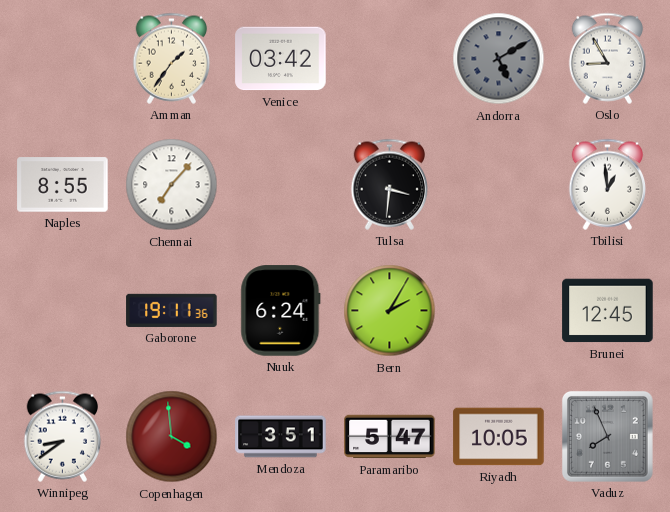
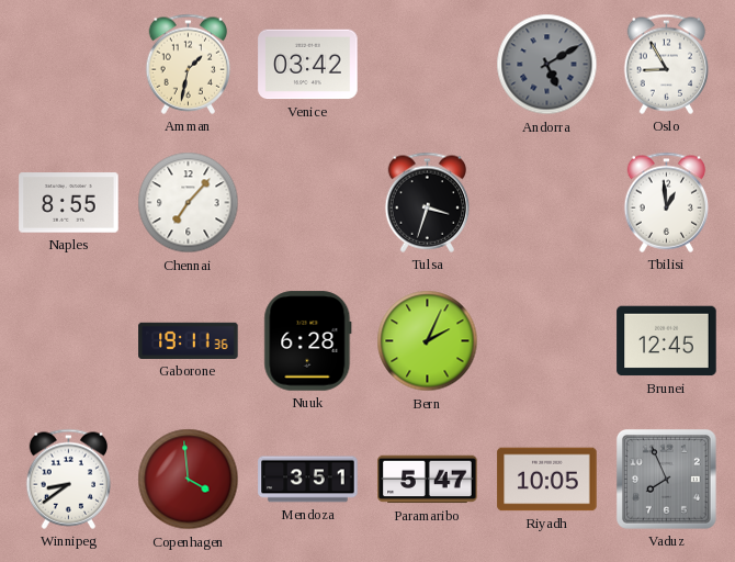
Amman: 1:36 -> 1:32 (189, 64)
Tulsa: 3:31 -> 3:33 (428, 202)
Nuuk: 6:24 -> 6:28 (308, 341)
Bern: 2:05 -> 2:04 (428, 341)
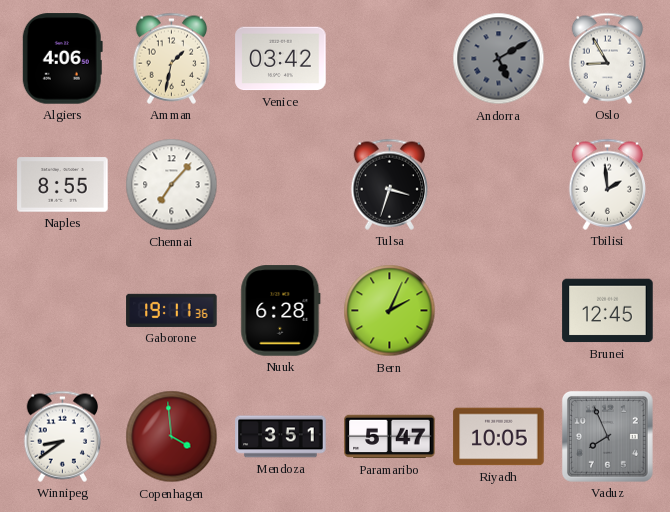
Algiers: none -> 4:06 (62, 59)
Tbilisi: 12:59 -> 1:59 (608, 184)
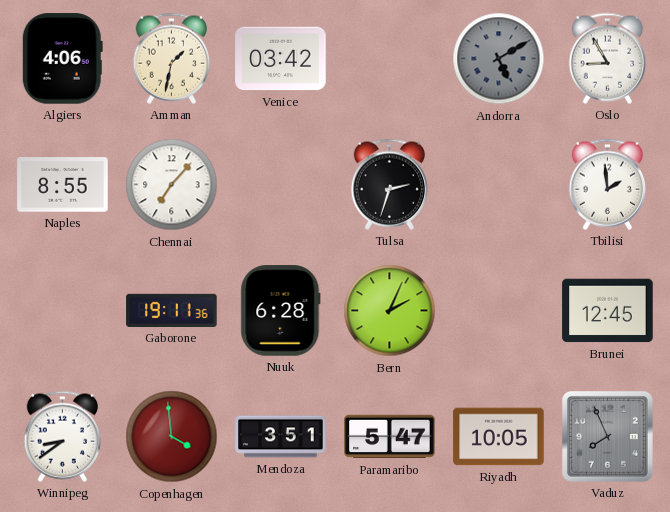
Tulsa: 3:33 -> 2:33 (390, 184)
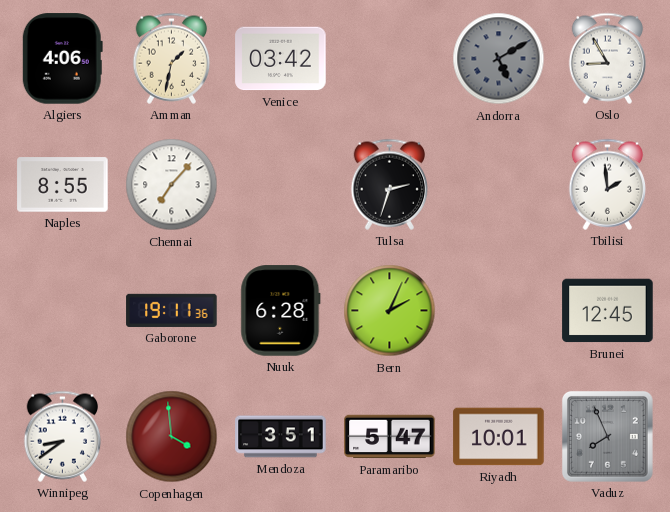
Riyadh: 10:05 -> 10:01 (499, 437)
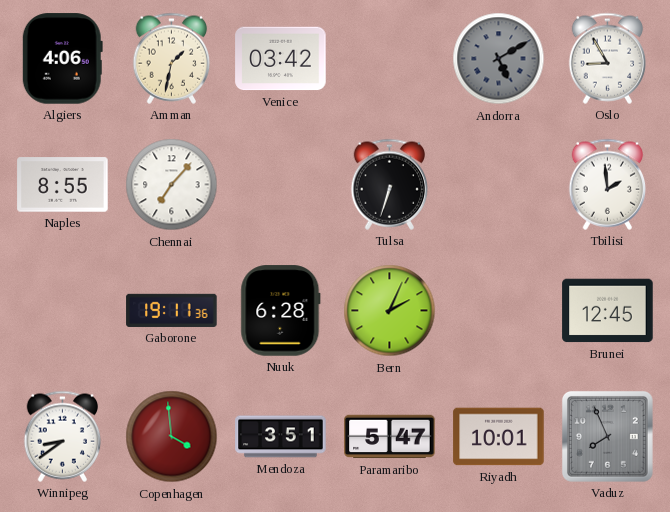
Tulsa: 2:33 -> 6:33 (390, 184)
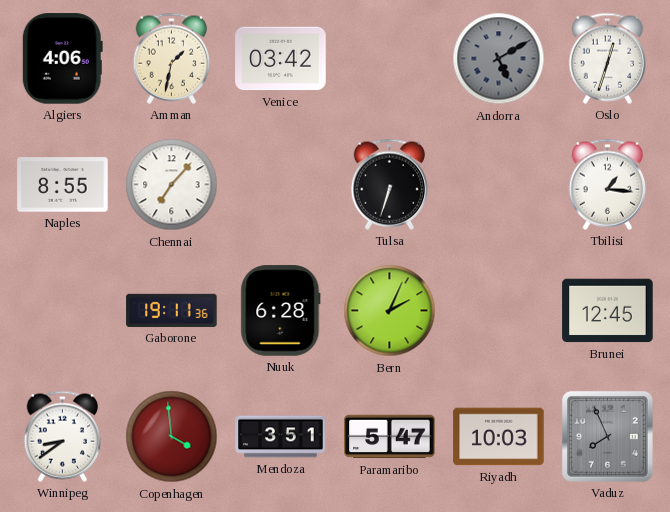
Oslo: 8:55 -> 12:33 (608, 58)
Tbilisi: 1:59 -> 1:16 (608, 184)
Riyadh: 10:01 -> 10:03 (499, 437)
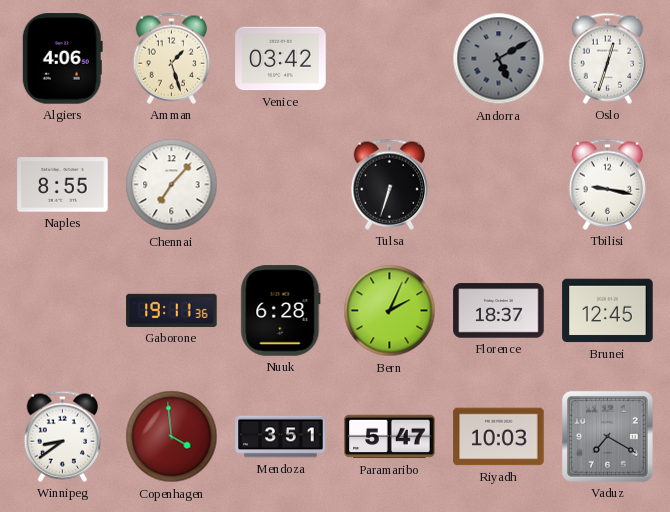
Amman: 1:32 -> 1:27 (172, 58)
Tbilisi: 1:16 -> 9:17 (608, 184)
Florence: none -> 18:37 (499, 311)
Vaduz: 7:56 -> 7:20 (607, 436)
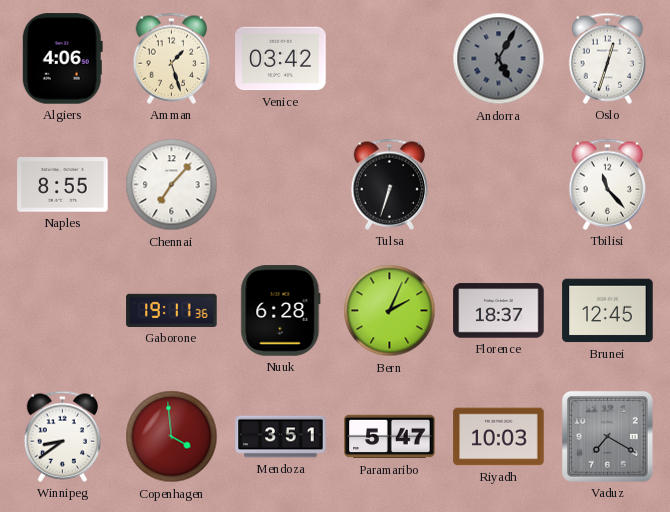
Andorra: 5:10 -> 5:05 (499, 59)
Tbilisi: 9:17 -> 11:23 (608, 184)
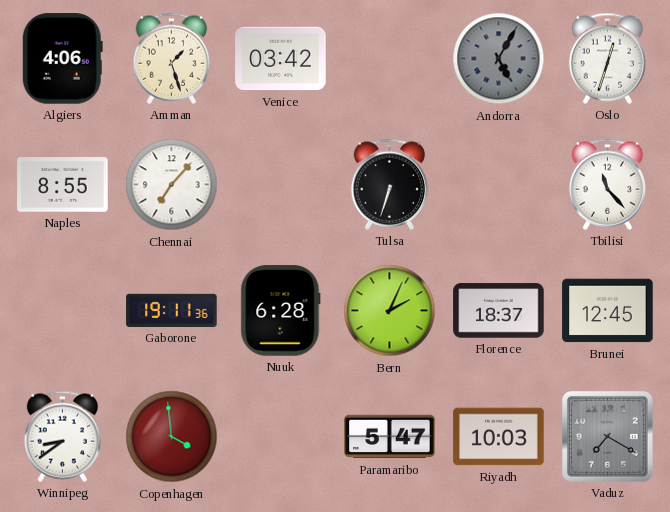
Mendoza: 3:51 -> none (281, 437)
